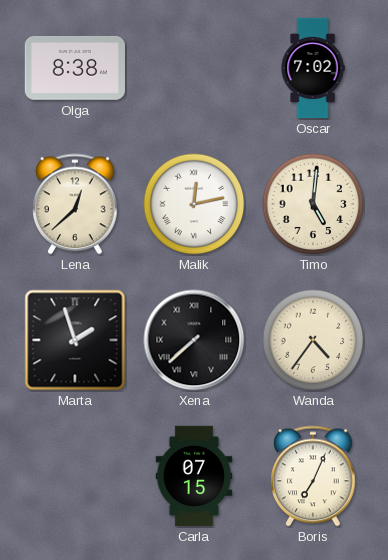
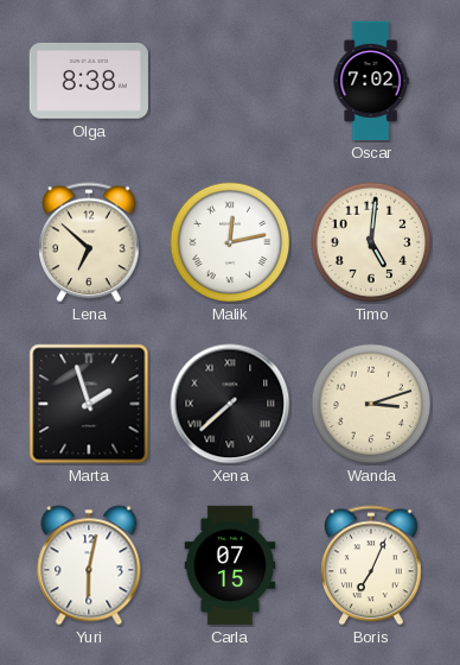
Lena: 12:38 -> 6:52 (90, 242)
Wanda: 4:36 -> 3:12 (371, 404)
Yuri: none -> 6:02 (89, 565)
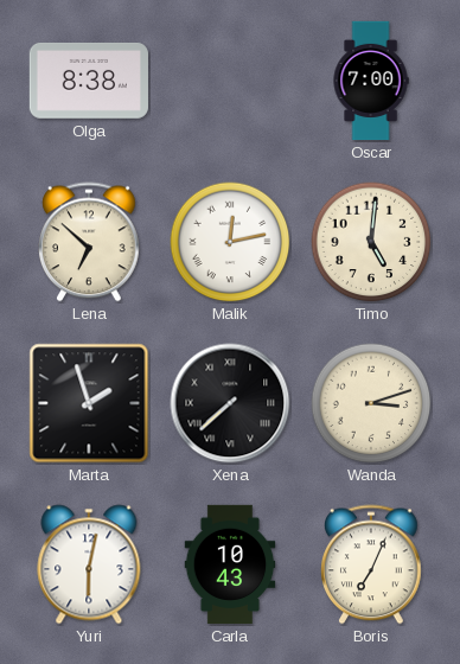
Oscar: 7:02 -> 7:00 (371, 81)
Carla: 07:15 -> 10:43 (230, 564)
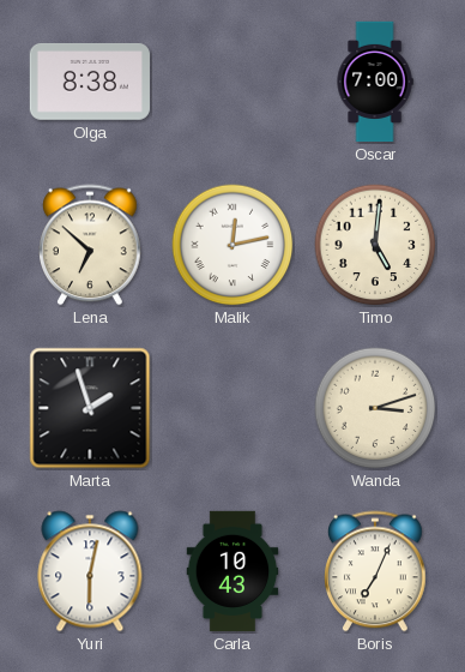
Xena: 7:38 -> none (230, 403)
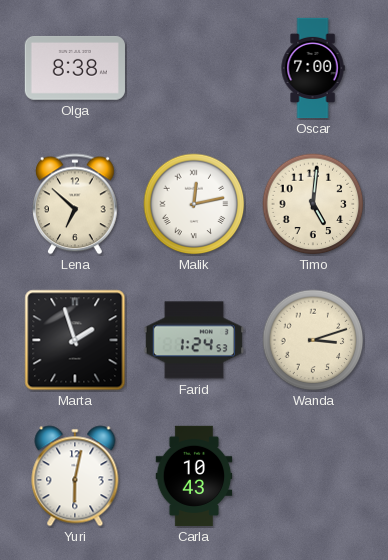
Farid: none -> 1:24 (194, 340)
Boris: 7:04 -> none (376, 571)
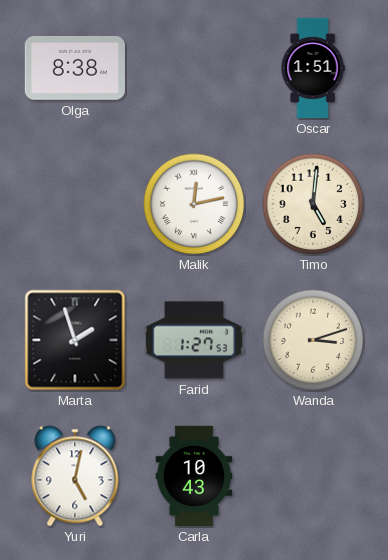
Oscar: 7:00 -> 1:51 (313, 68)
Lena: 6:52 -> none (76, 204)
Farid: 1:24 -> 1:27 (194, 340)
Yuri: 6:02 -> 5:02 (75, 476)
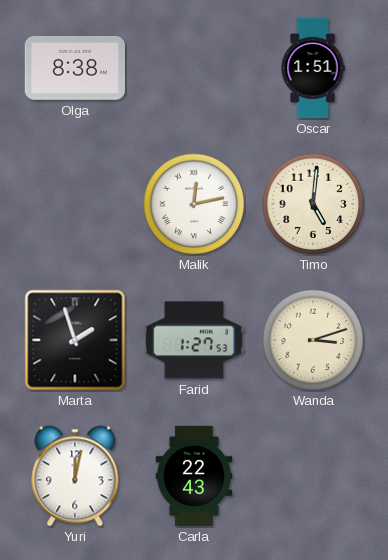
Yuri: 5:02 -> 12:02 (75, 476)
Carla: 10:43 -> 22:43 (194, 476)
